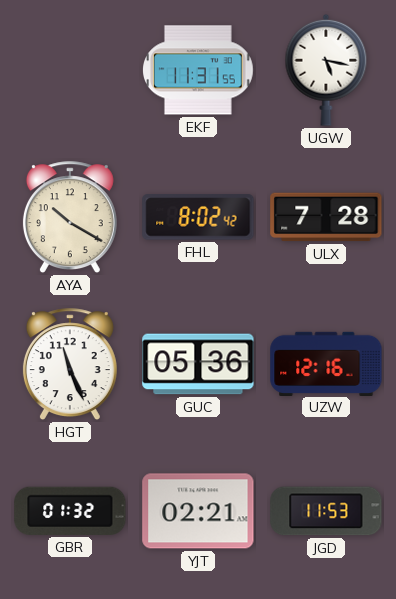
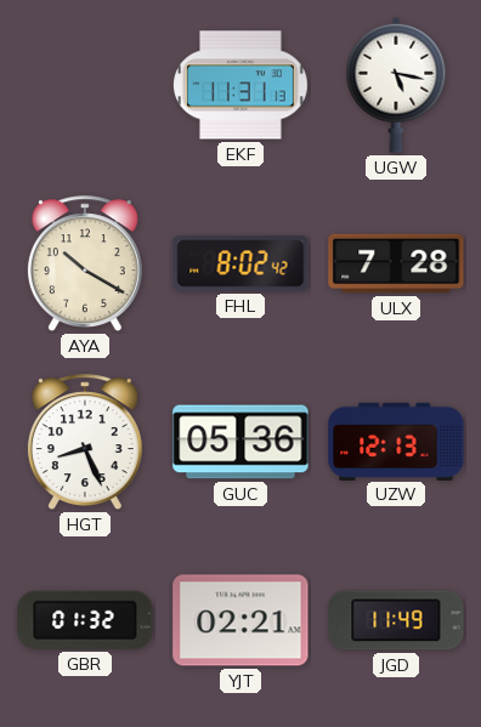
EKF: 11:31:55 -> 11:31:13 (242, 85)
HGT: 11:26 -> 8:26 (85, 442)
UZW: 12:16 -> 12:13 (396, 441)
JGD: 11:53 -> 11:49 (396, 620)
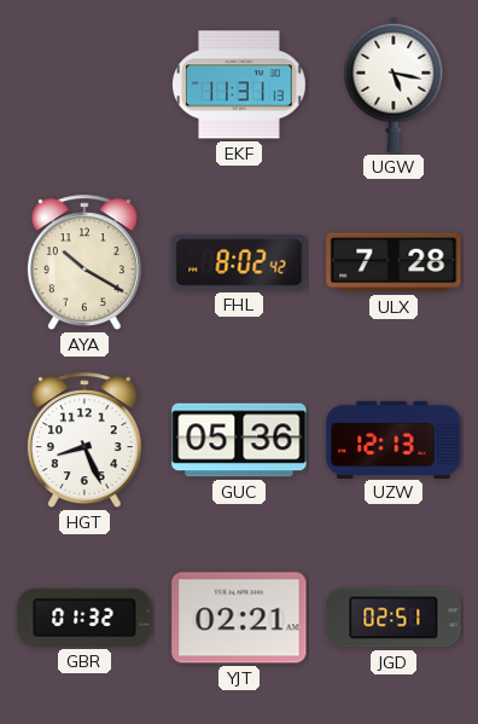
JGD: 11:49 -> 02:51 (394, 618)
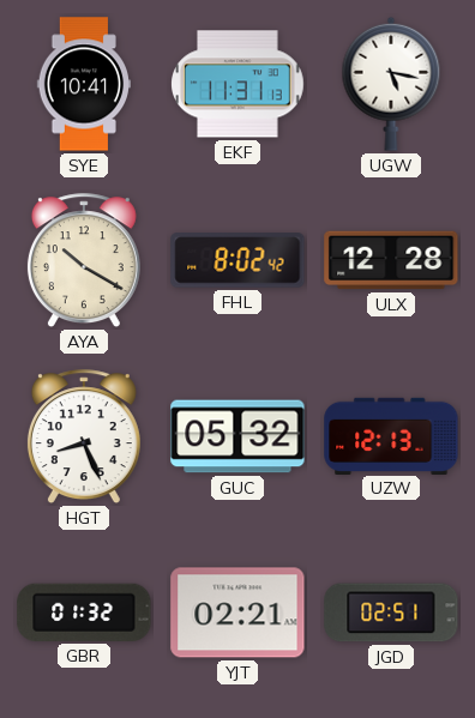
SYE: none -> 10:41 (83, 84)
ULX: 7:28 -> 12:28 (391, 260)
GUC: 05:36 -> 05:32 (237, 436)
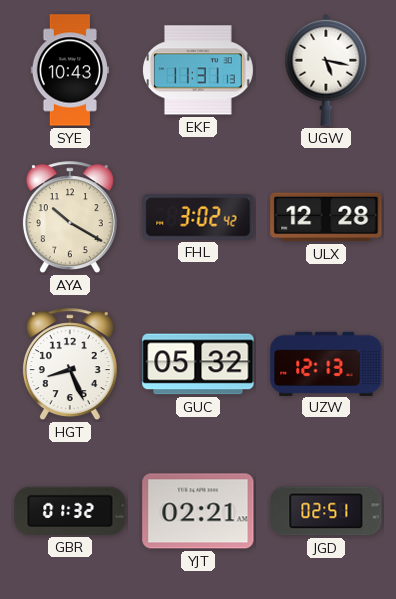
SYE: 10:41 -> 10:43 (69, 70)
FHL: 8:02 -> 3:02 (198, 217)
